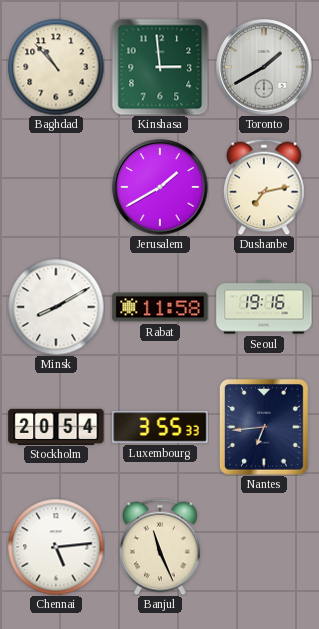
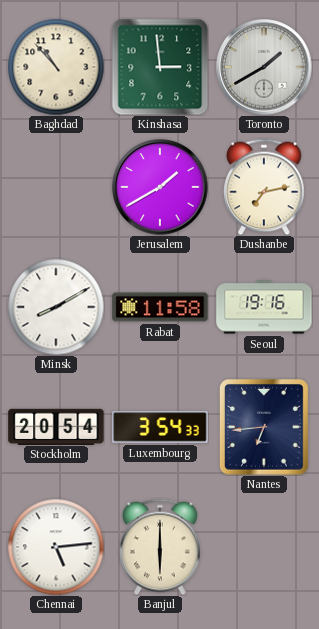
Luxembourg: 3:55 -> 3:54 (160, 427)
Banjul: 11:26 -> 6:00 (160, 547)
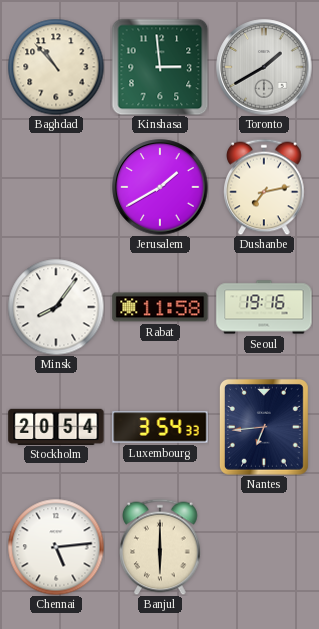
Minsk: 8:10 -> 8:06 (56, 307)
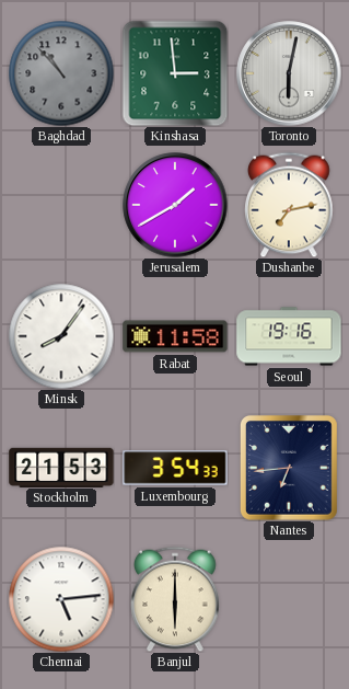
Baghdad dial: cream -> grey (61, 73)
Toronto: 1:40 -> 6:02 (289, 73)
Stockholm: 20:54 -> 21:53 (61, 467)
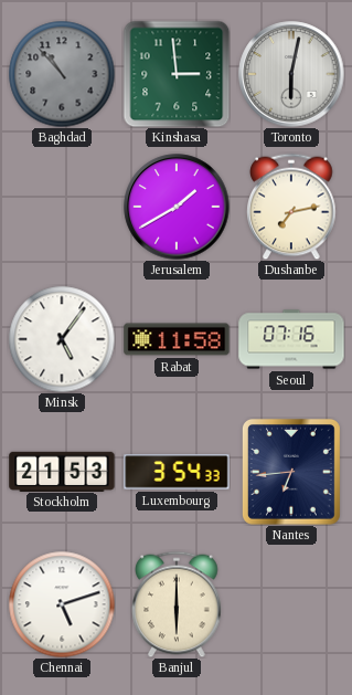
Minsk: 8:06 -> 5:06 (62, 339)
Seoul: 19:16 -> 07:16 (291, 339)
Chennai: 5:14 -> 5:12 (62, 604)
